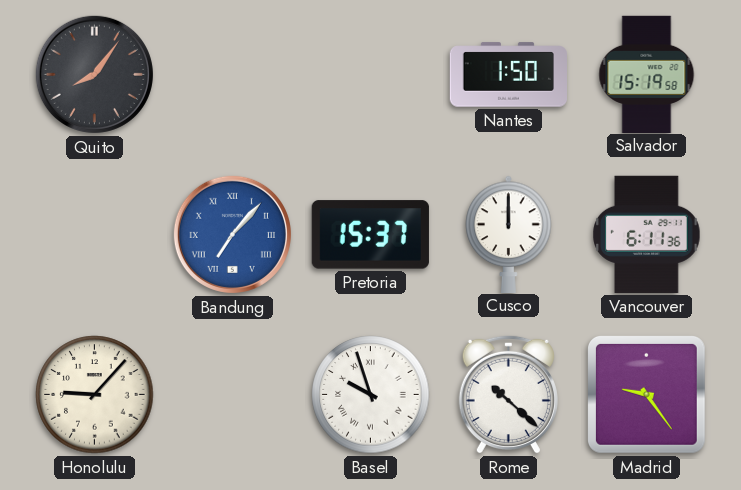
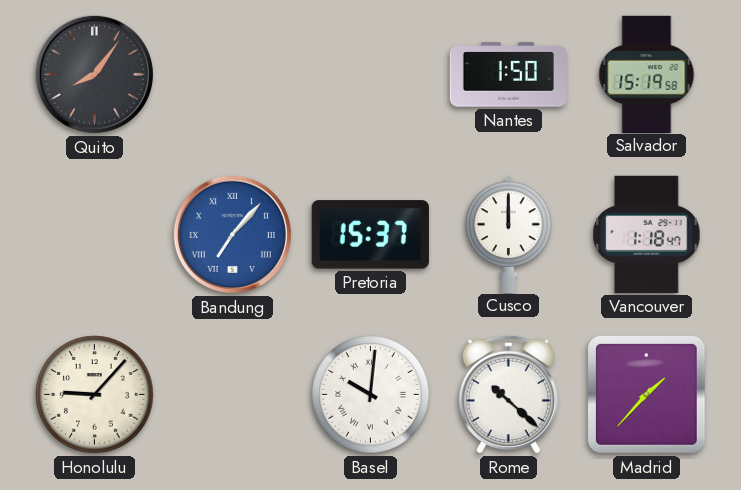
Vancouver: 6:11 -> 1:18 (647, 234)
Basel: 9:57 -> 10:01 (371, 395)
Madrid: 9:24 -> 1:37 (646, 394)
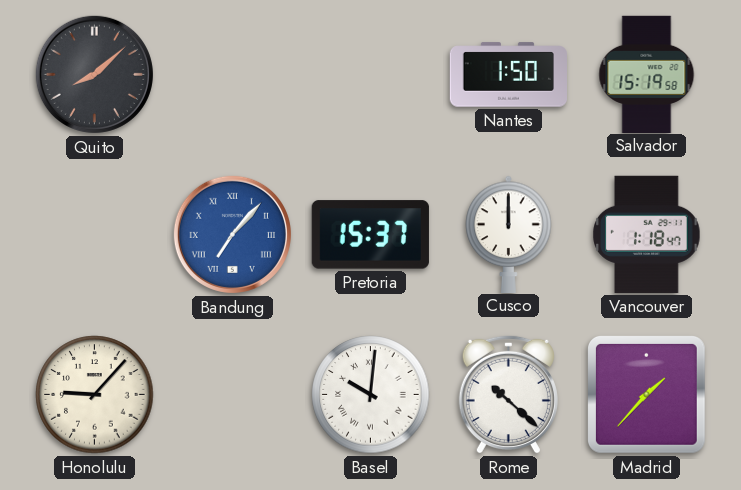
Quito: 8:06 -> 8:08 (94, 74)
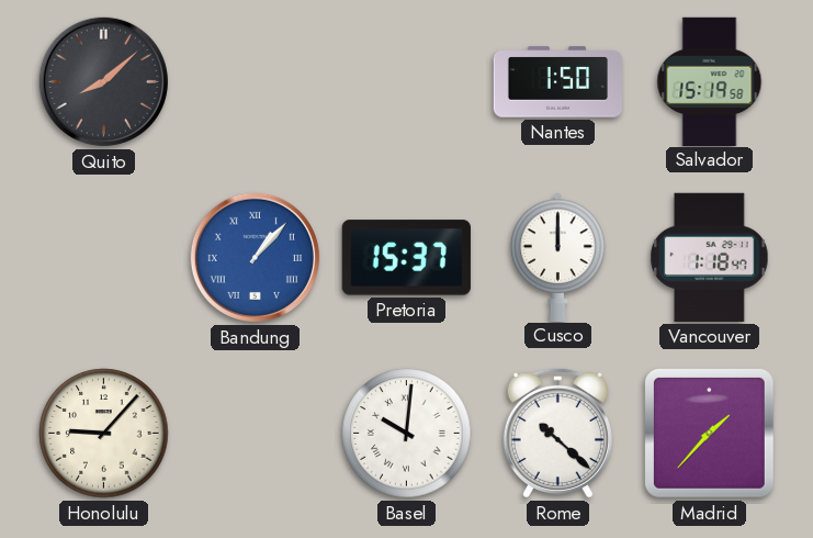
Bandung: 7:07 -> 1:07 (255, 257)
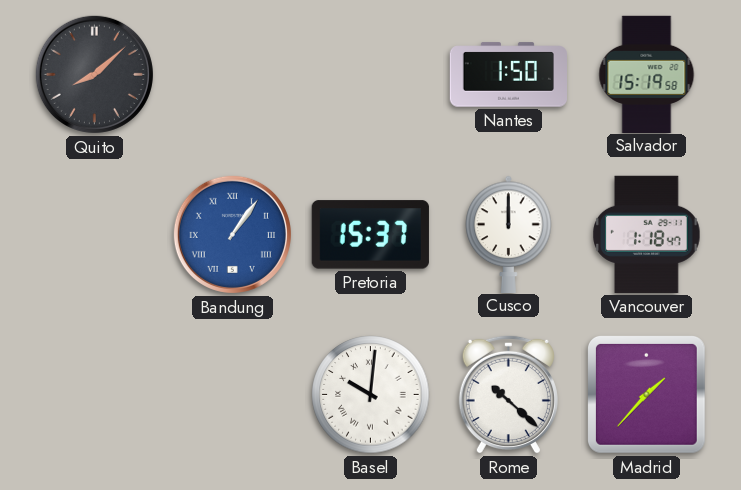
Bandung: 1:07 -> 1:06 (232, 234)
Honolulu: 9:07 -> none (104, 434)
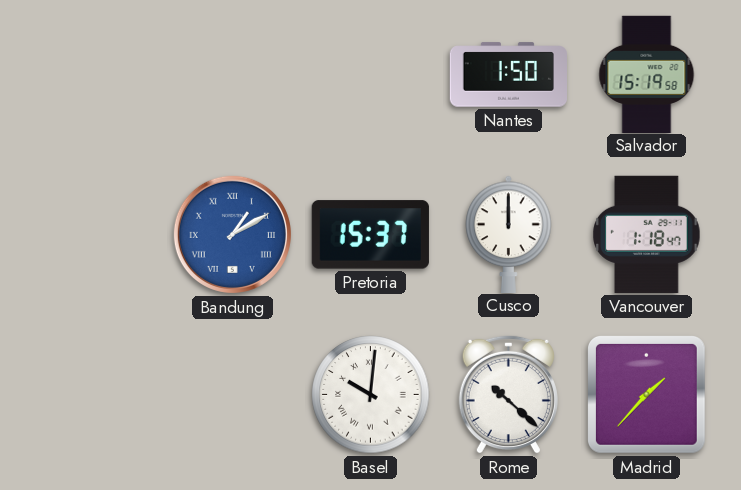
Quito: 8:08 -> none (94, 74)
Bandung: 1:06 -> 1:10 (232, 234)
